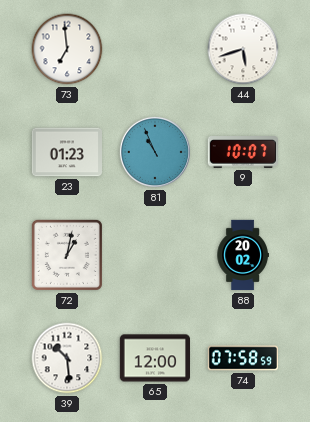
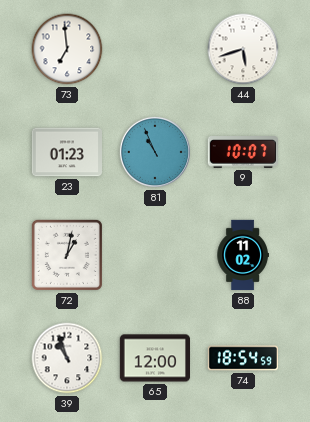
88: 20:02 -> 11:02 (243, 255)
39: 10:29 -> 10:57 (67, 358)
74: 07:58 -> 18:54 (242, 358)
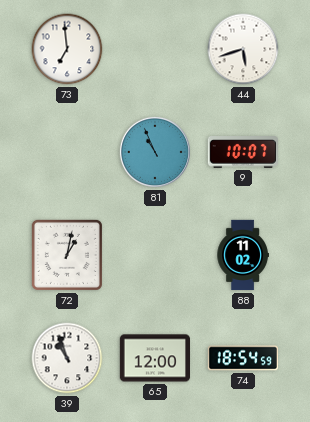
23: 01:23 -> none (66, 152)
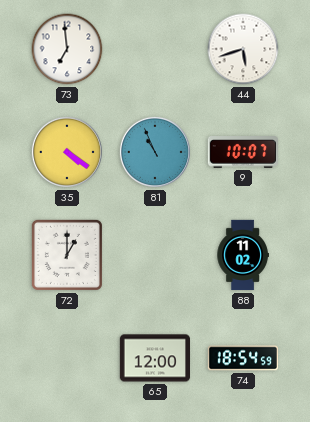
35: none -> 4:21 (67, 152)
72: 1:02 -> 1:00 (67, 255)
39: 10:57 -> none (67, 358)
